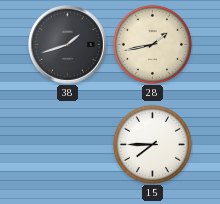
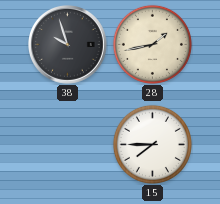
38: 1:42 -> 9:57 (68, 45)
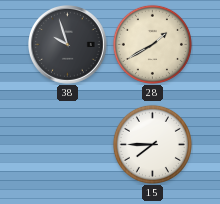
28: 1:43 -> 1:40 (152, 44)
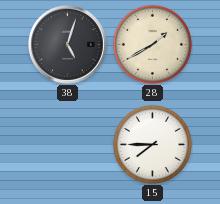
38: 9:57 -> 5:03 (68, 45)
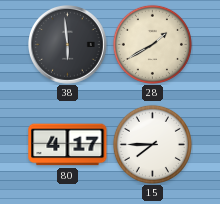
38: 5:03 -> 5:59 (68, 45)
80: none -> 4:17 (68, 145)
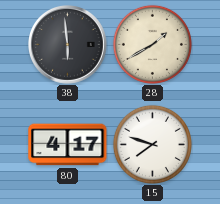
15: 7:45 -> 7:48 (152, 144)
